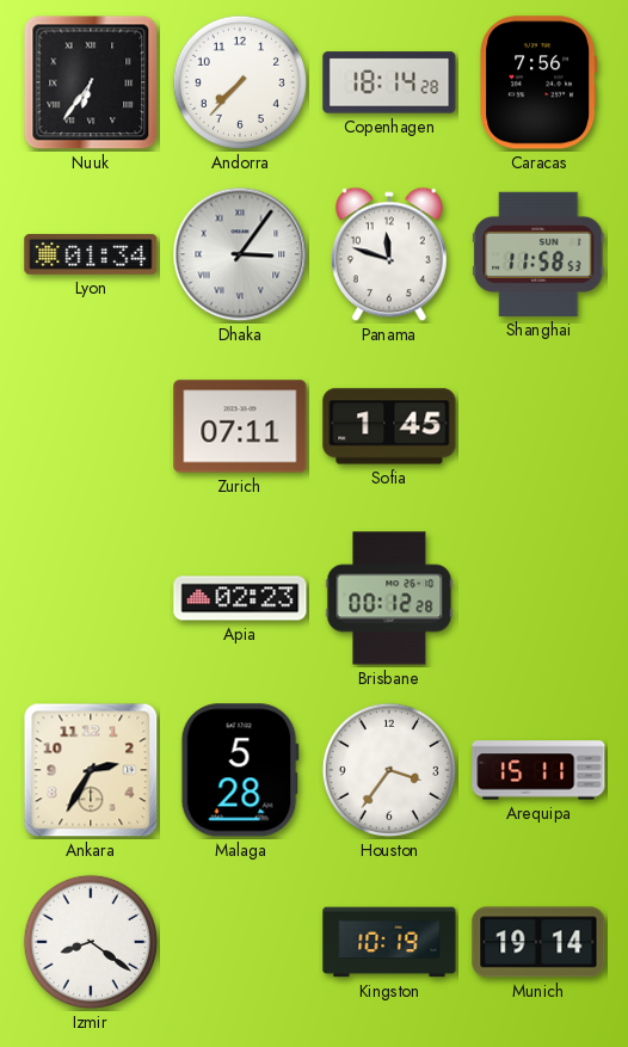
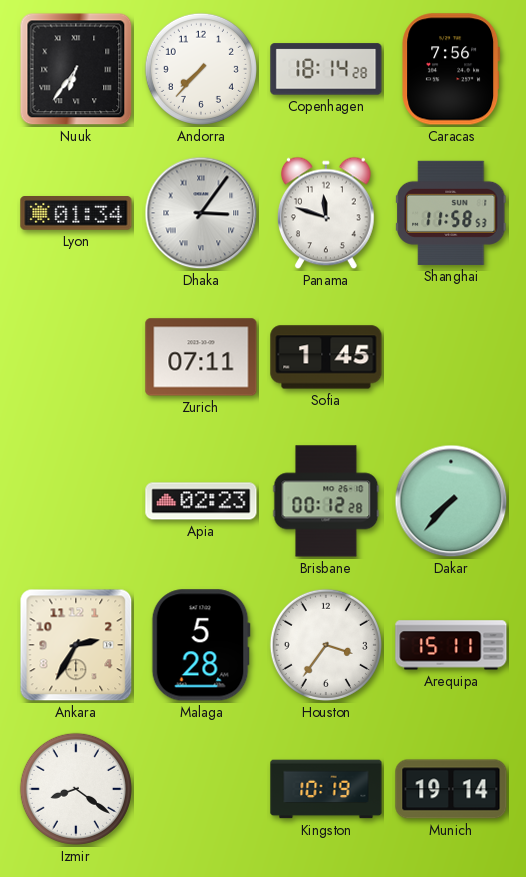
Dakar: none -> 7:37 (451, 501)
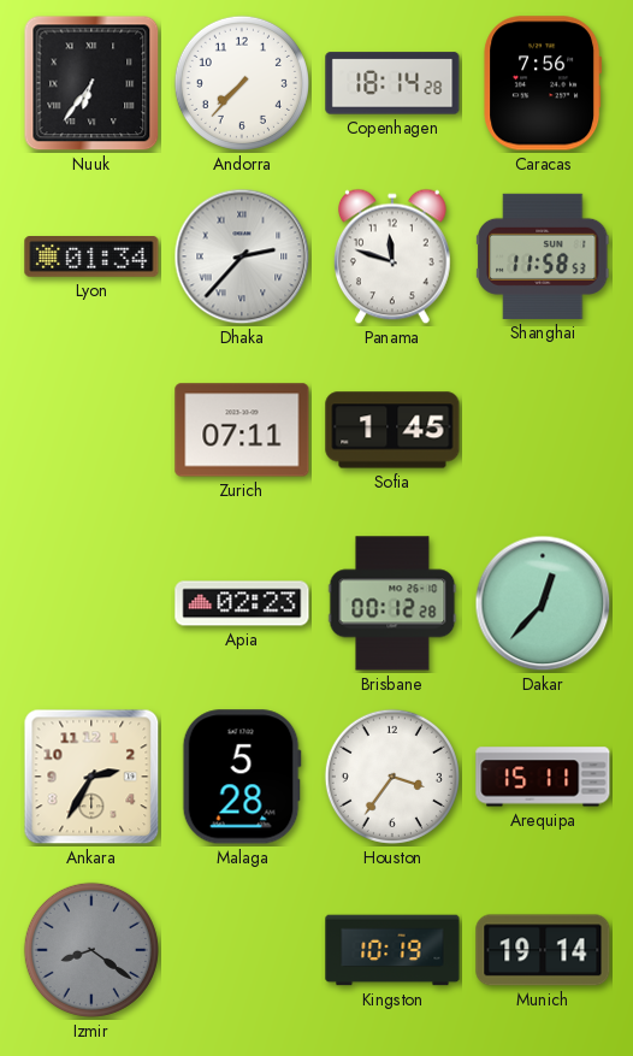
Dhaka: 3:06 -> 2:37 (242, 256)
Dakar: 7:37 -> 12:37 (543, 603)
Izmir dial: white -> grey (91, 950)
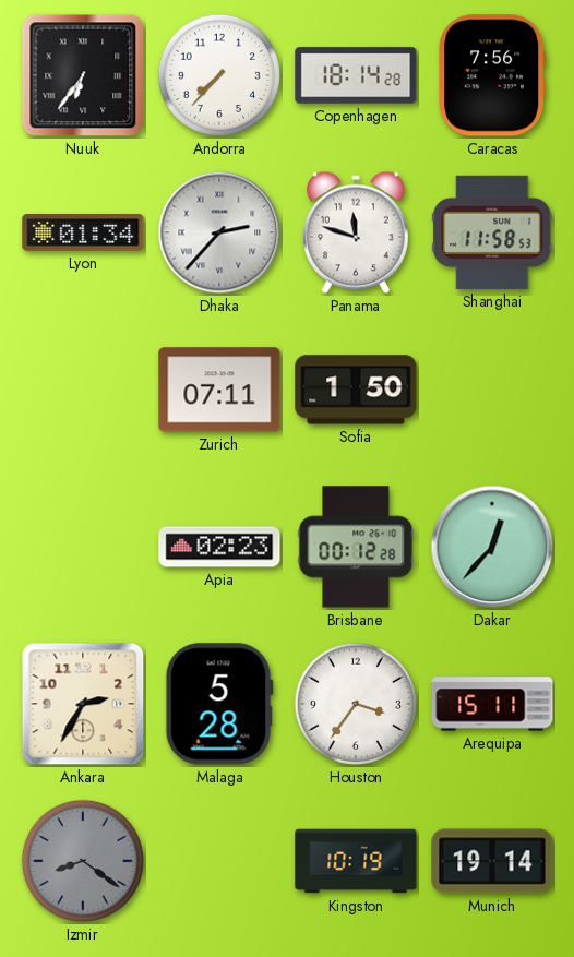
Sofia: 1:45 -> 1:50 (356, 390)
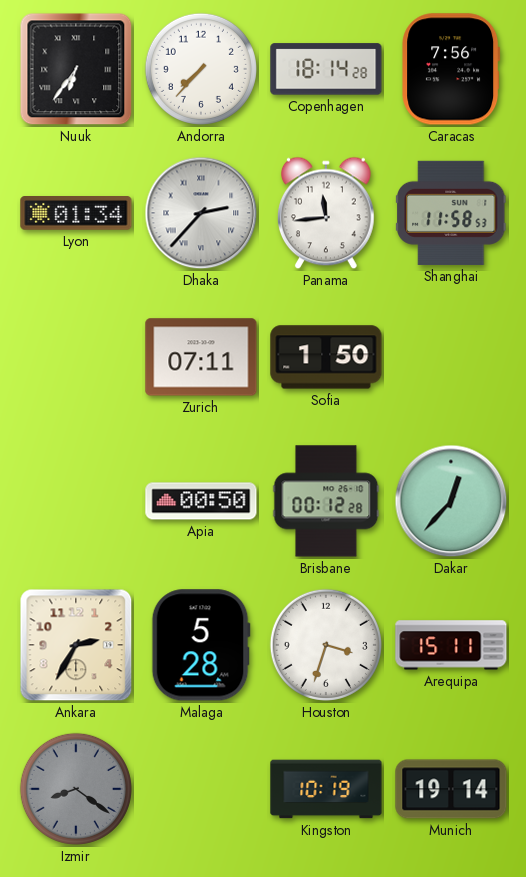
Panama: 11:48 -> 11:44 (327, 213)
Apia: 02:23 -> 00:50 (201, 501)
Houston: 3:36 -> 3:33 (326, 645)
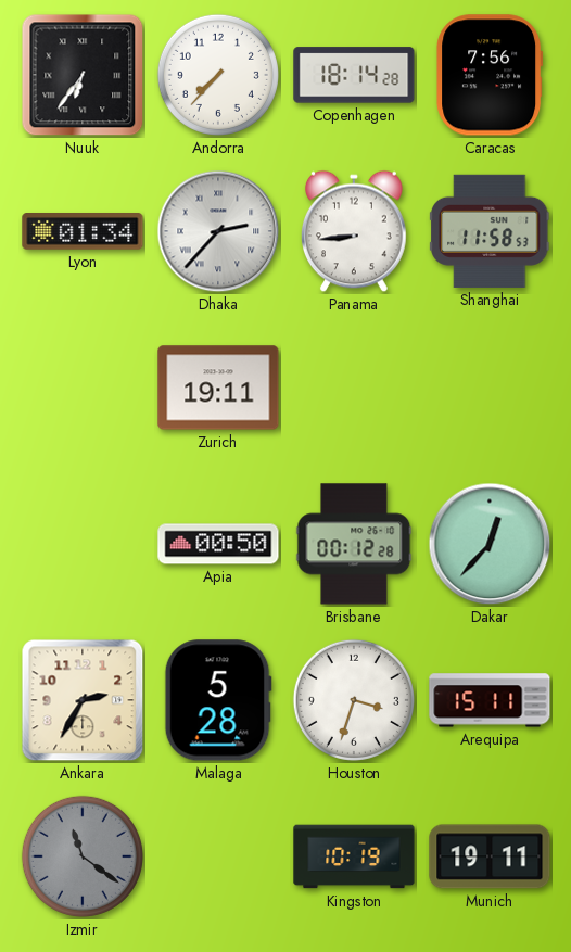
Panama: 11:44 -> 8:44 (355, 231)
Zurich: 07:11 -> 19:11 (218, 388)
Sofia: 1:50 -> none (326, 357)
Izmir: 8:21 -> 11:21 (83, 856)
Munich: 19:14 -> 19:11 (490, 856)
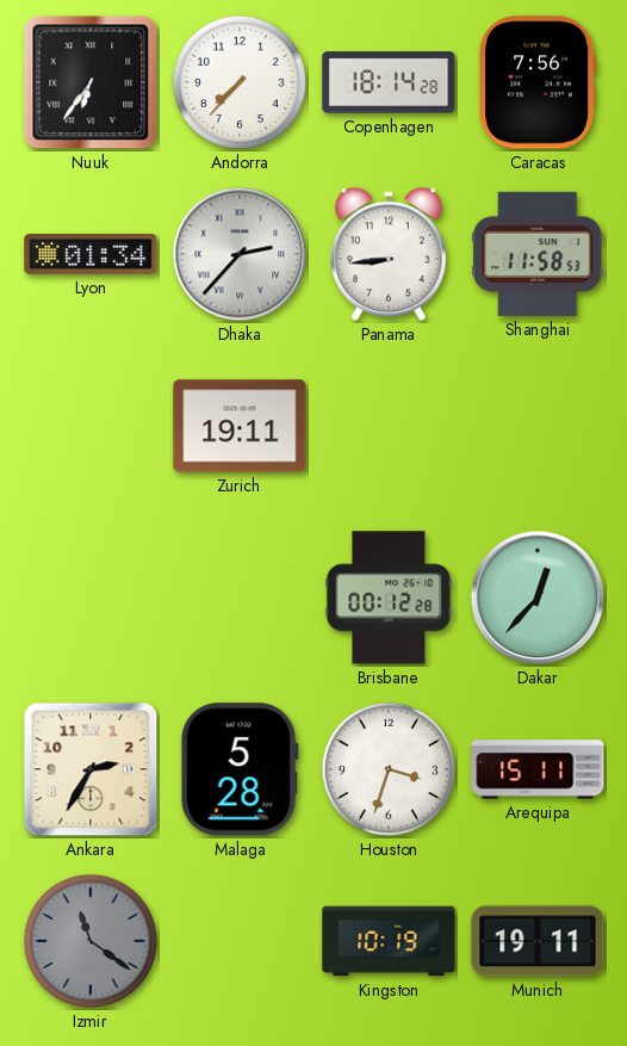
Apia: 00:50 -> none (218, 544)
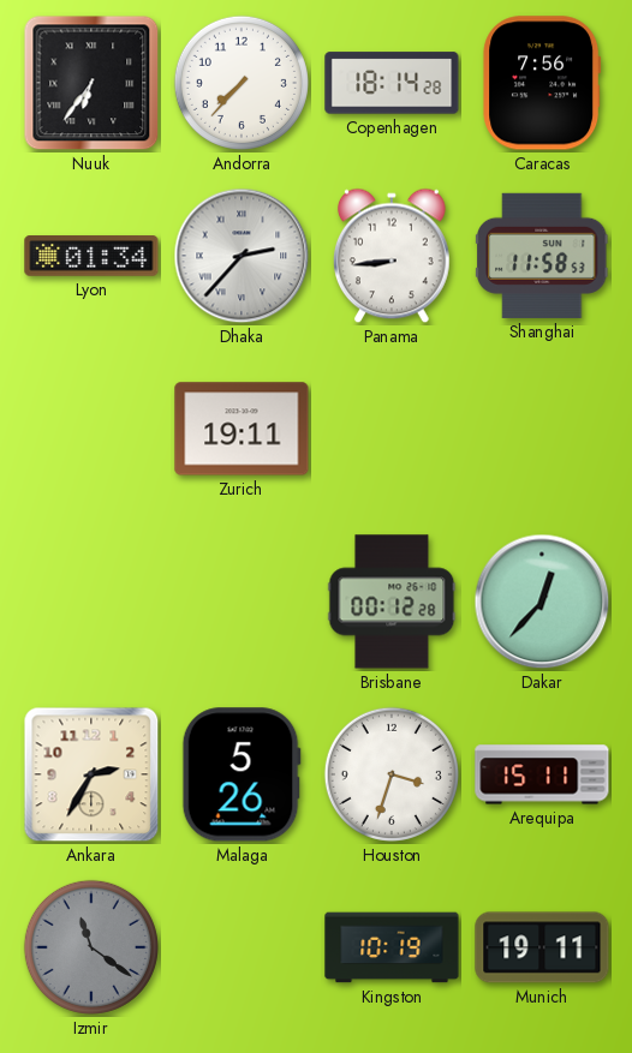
Malaga: 5:28 -> 5:26 (242, 774)
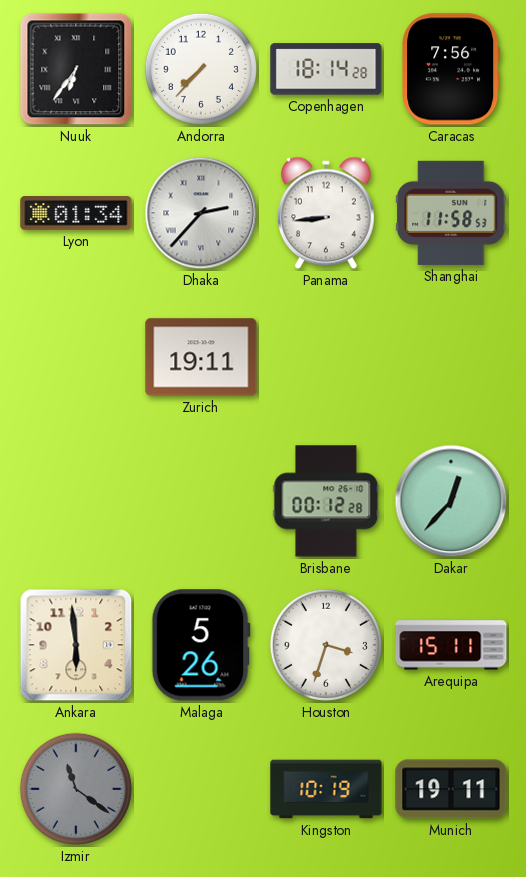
Ankara: 2:35 -> 5:59 (76, 645)
